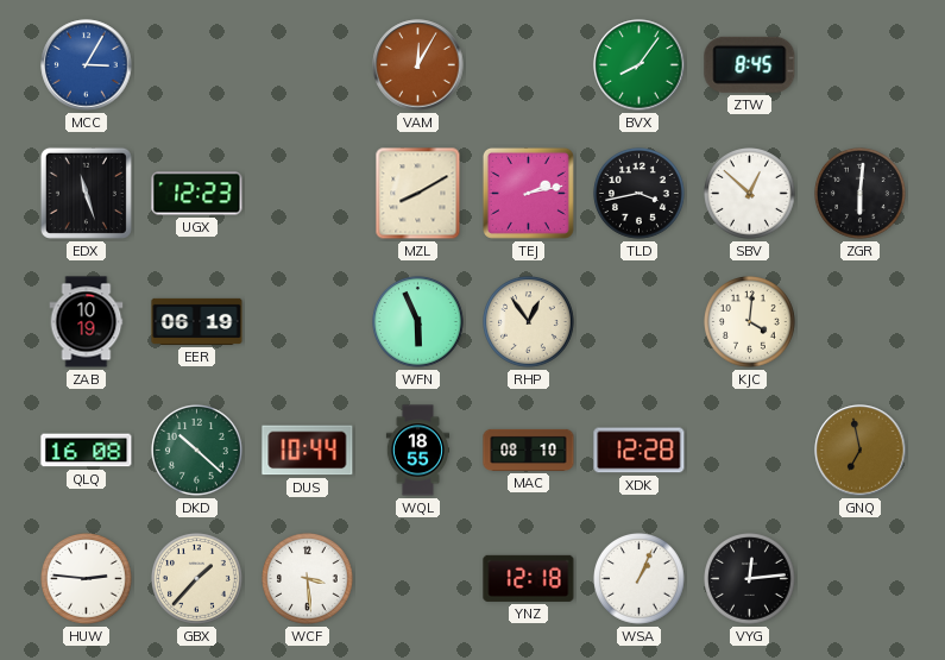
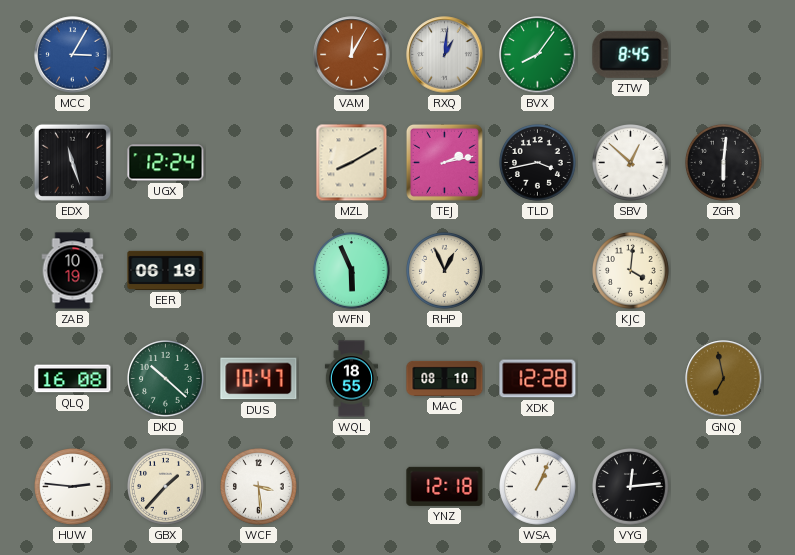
RXQ: none -> 1:01 (445, 55)
UGX: 12:23 -> 12:24 (166, 163)
RHP: 12:54 -> 12:56 (445, 271)
DUS: 10:44 -> 10:47 (259, 379)
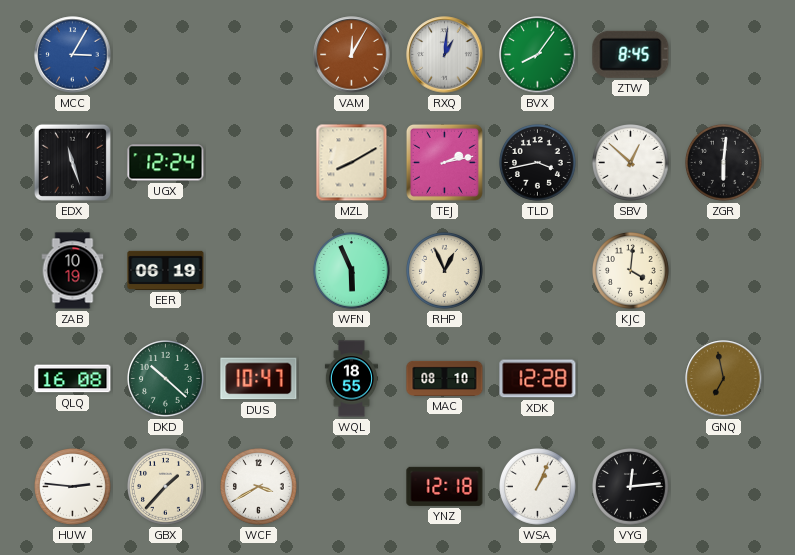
WCF: 3:29 -> 3:40 (259, 487)
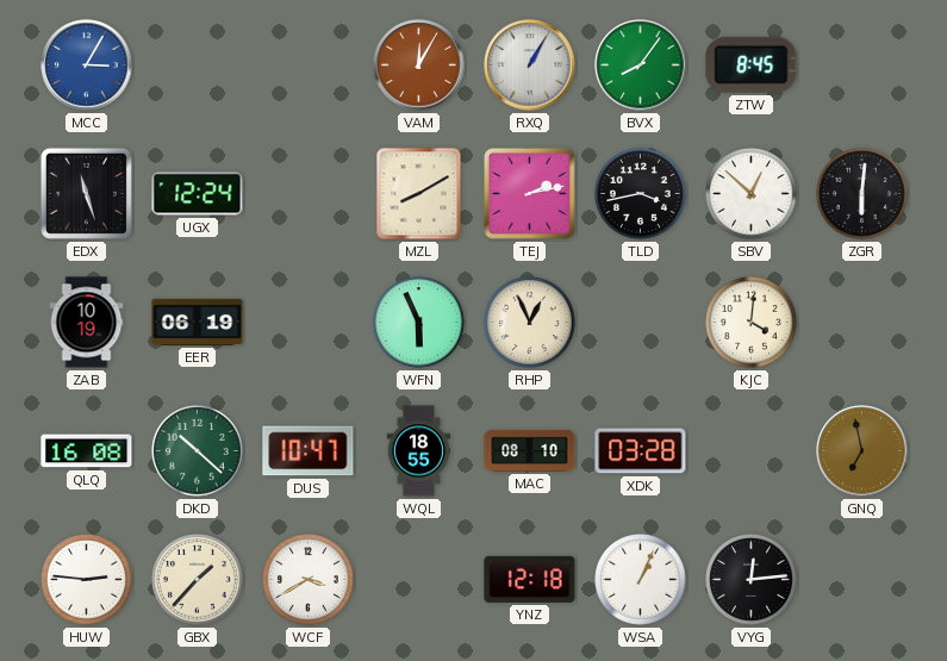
RXQ: 1:01 -> 1:05 (530, 66)
XDK: 12:28 -> 03:28 (641, 451)
